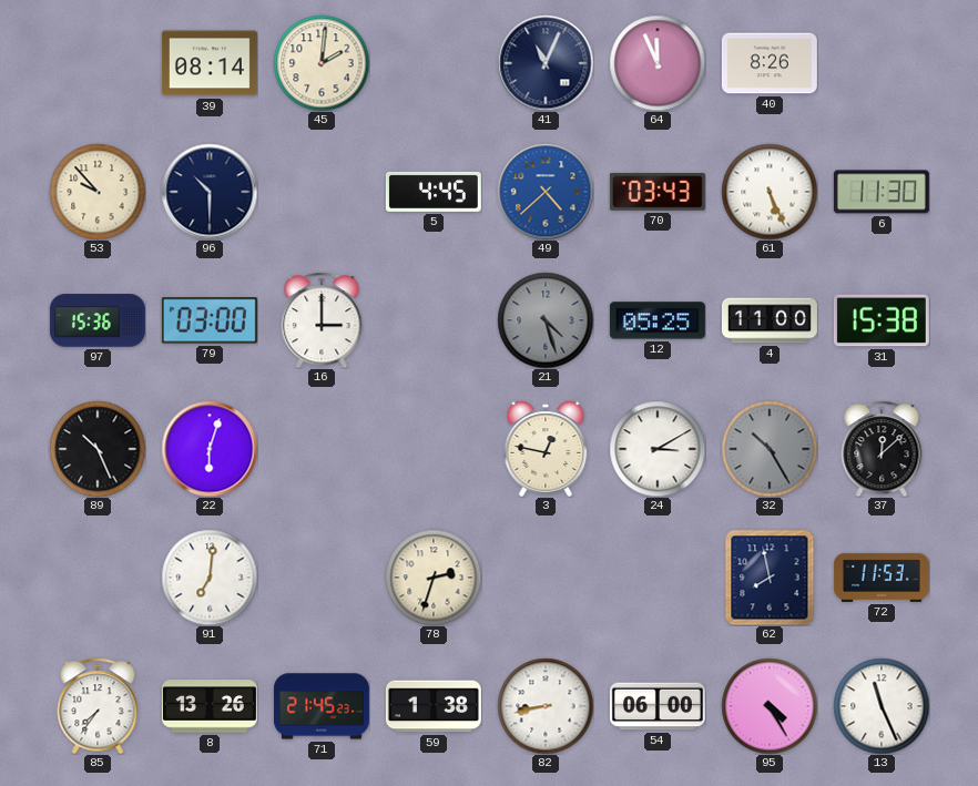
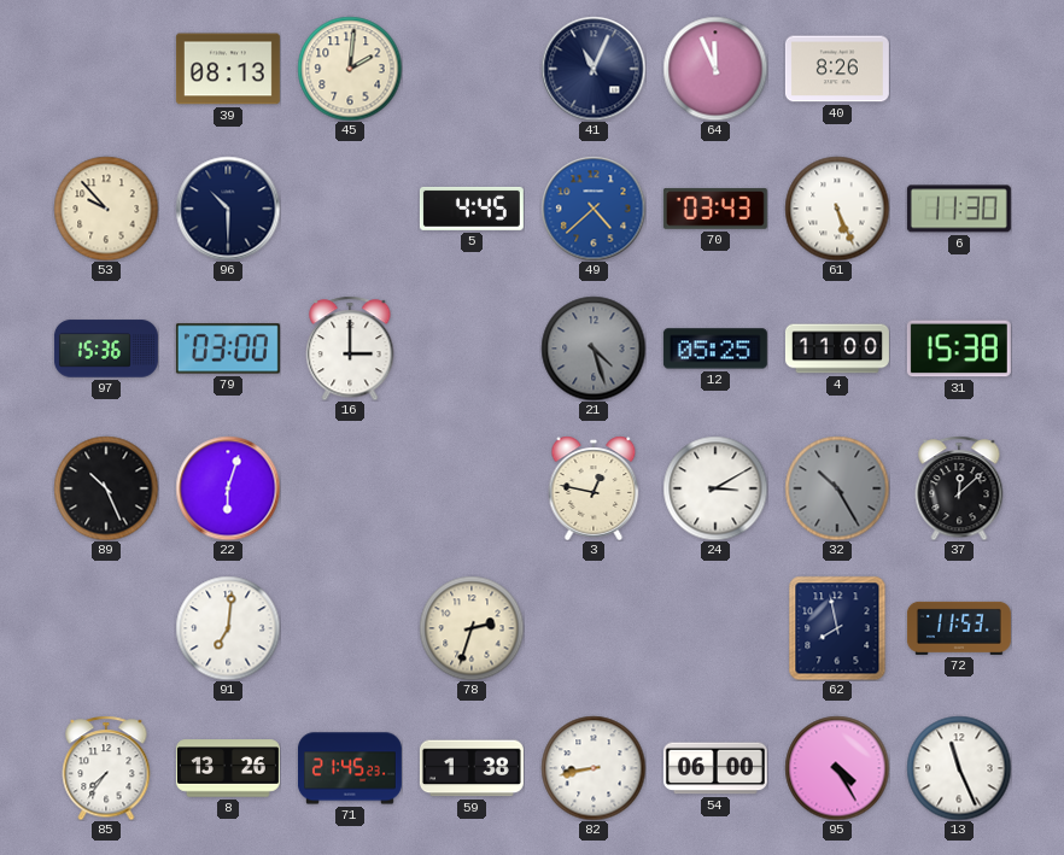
39: 08:14 -> 08:13 (228, 69)
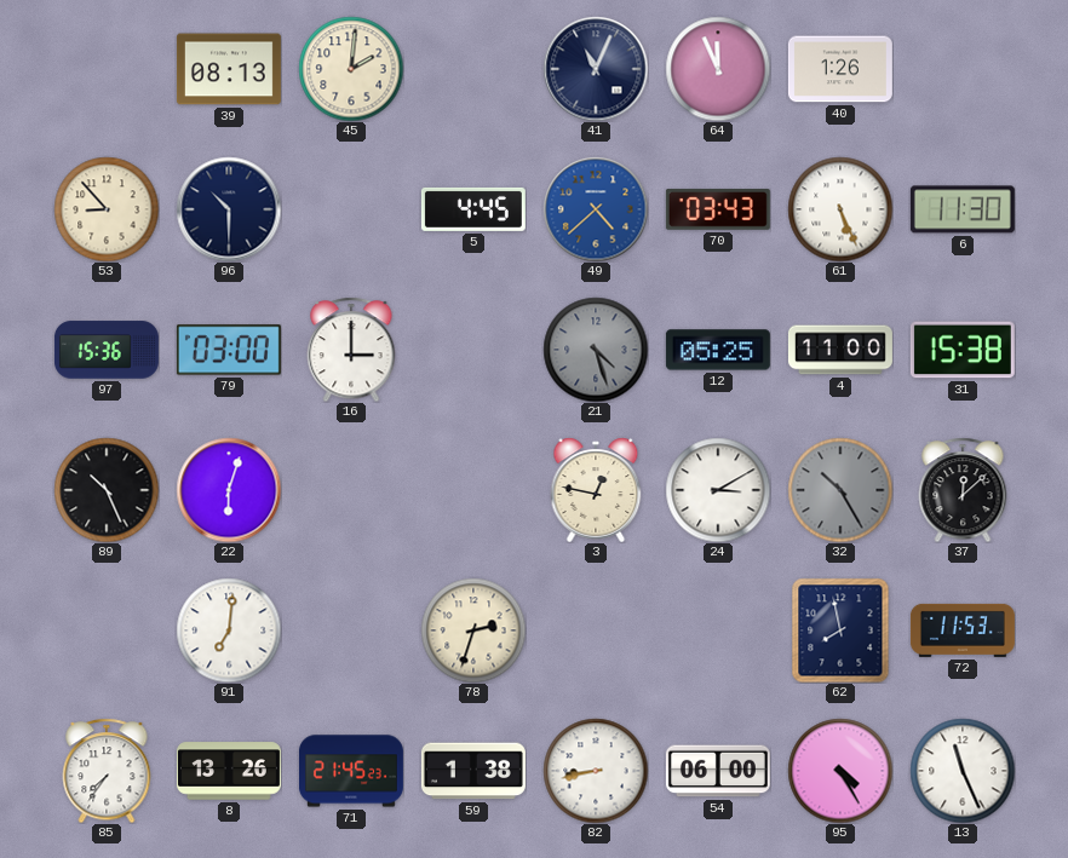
40: 8:26 -> 1:26 (840, 69)
53: 9:53 -> 8:53 (107, 209)
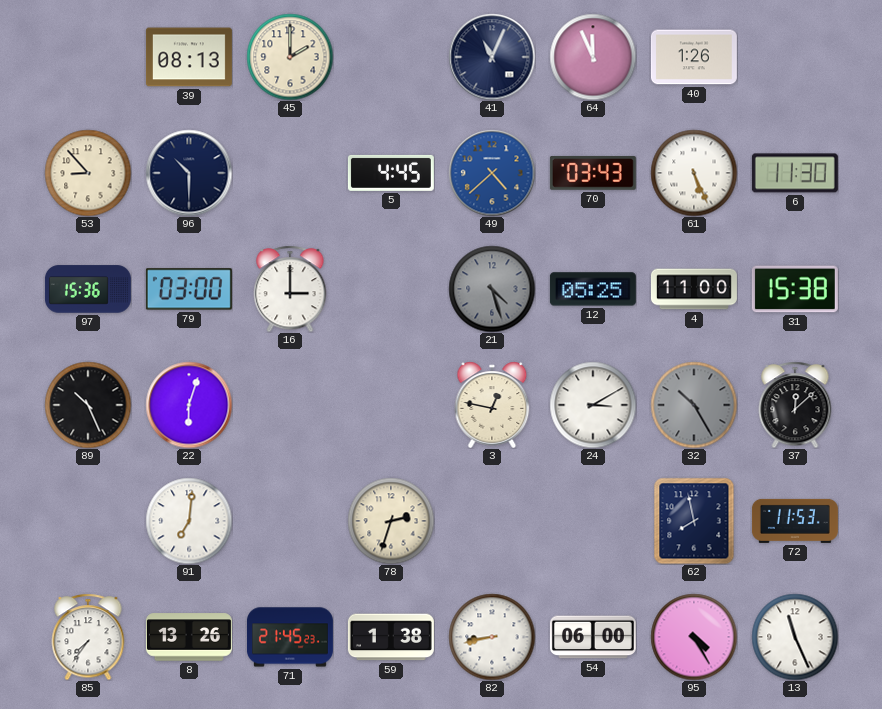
45: 2:01 -> 2:00 (290, 57)
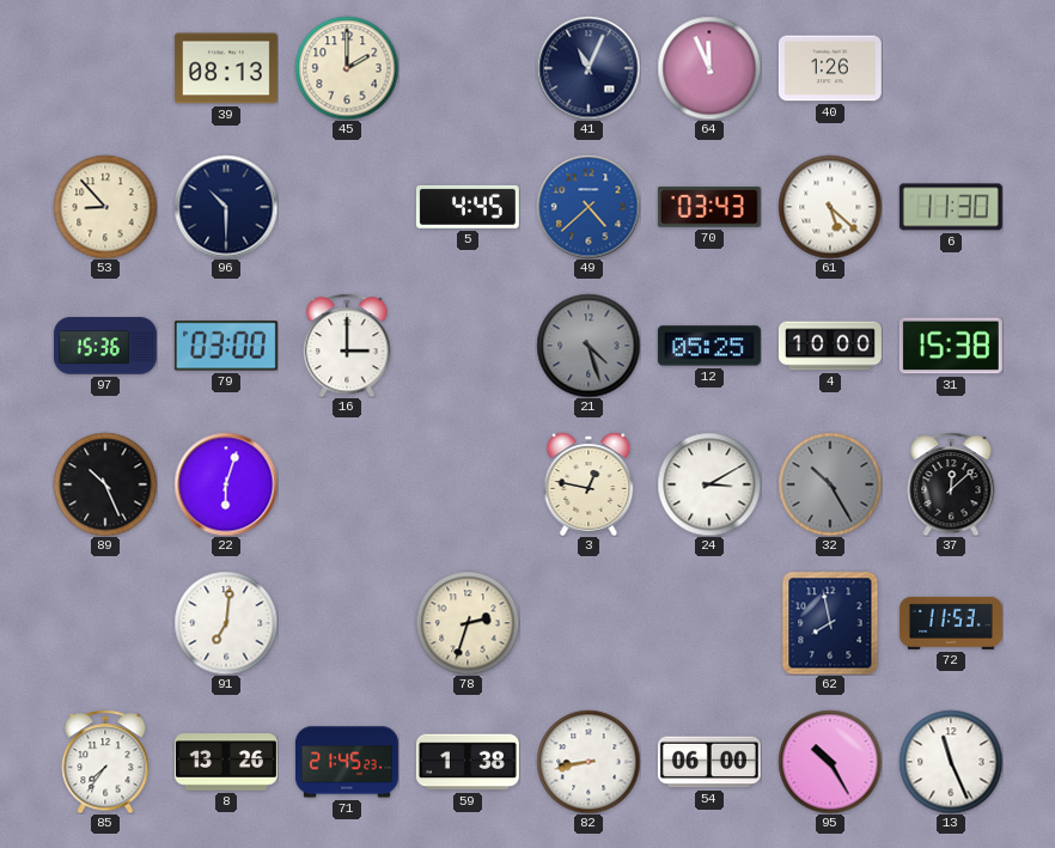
61: 5:26 -> 5:22 (830, 207)
4: 11:00 -> 10:00 (830, 346)
95: 4:25 -> 10:25 (830, 762)
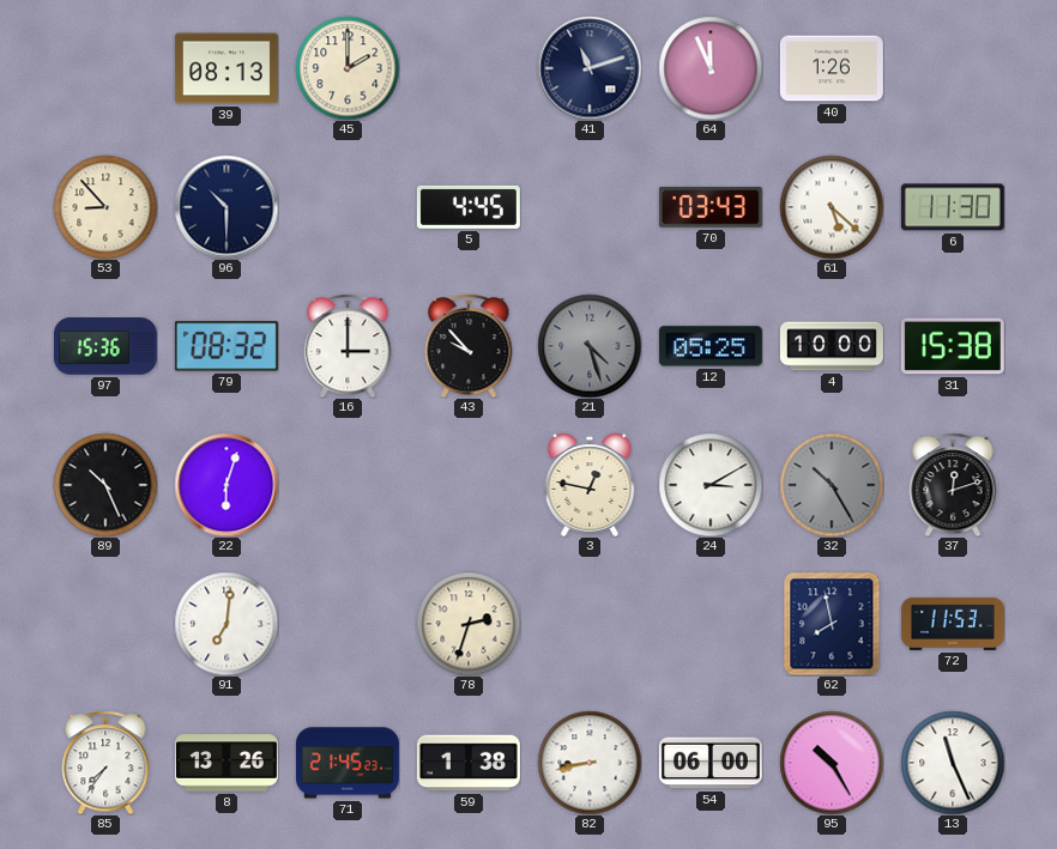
41: 11:04 -> 11:12 (590, 68)
49: 4:38 -> none (589, 207)
79: 03:00 -> 08:32 (226, 346)
43: none -> 9:53 (469, 346)
37: 12:08 -> 12:12 (953, 485)
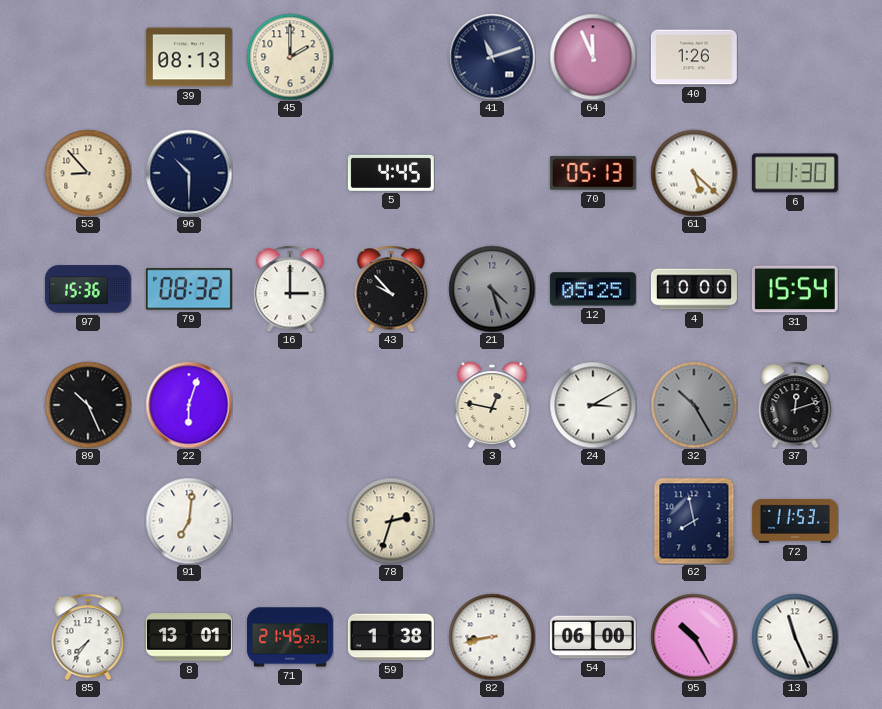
70: 03:43 -> 05:13 (593, 173)
31: 15:38 -> 15:54 (795, 289)
8: 13:26 -> 13:01 (189, 637)
